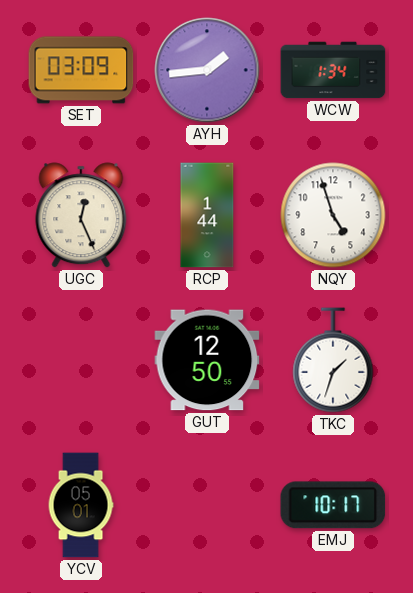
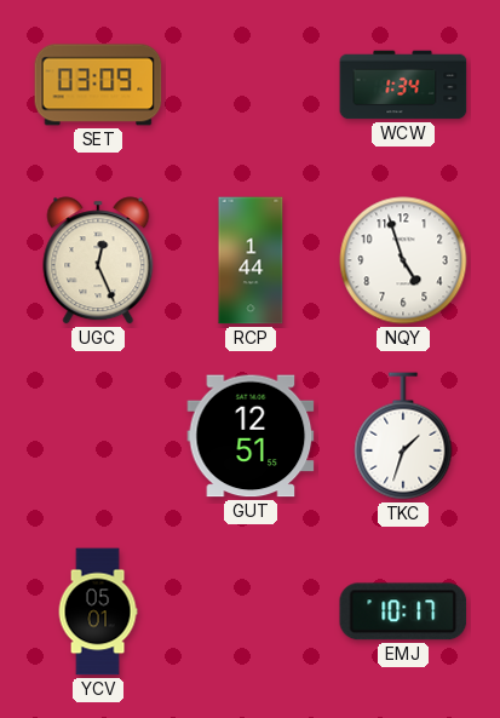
AYH: 1:44 -> none (207, 70)
GUT: 12:50 -> 12:51 (251, 436)
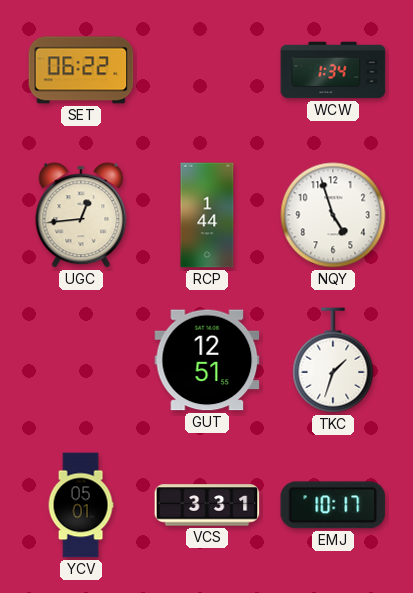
SET: 03:09 -> 06:22 (81, 70)
UGC: 12:26 -> 12:44 (81, 215)
VCS: none -> 3:31 (207, 505)
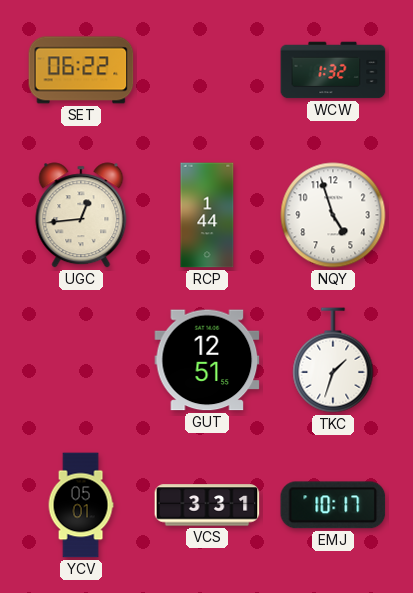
WCW: 1:34 -> 1:32 (333, 70)
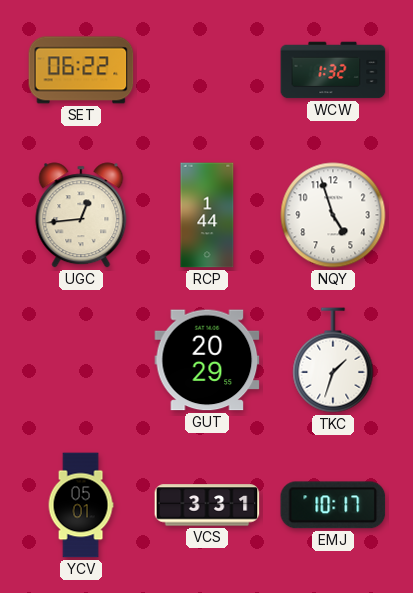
GUT: 12:51 -> 20:29 (207, 360)
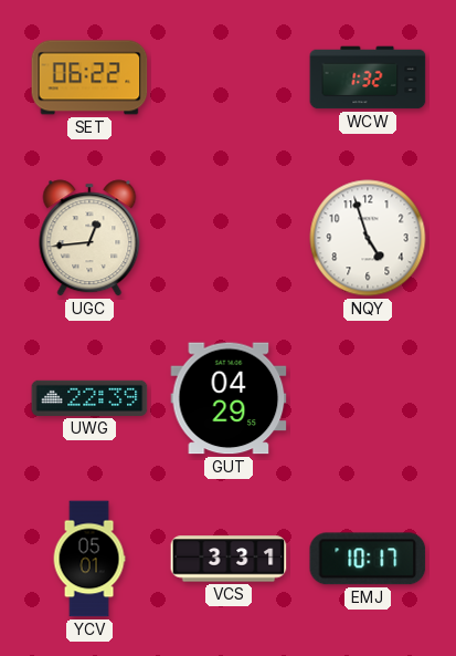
RCP: 1:44 -> none (207, 215)
UWG: none -> 22:39 (89, 398)
GUT: 20:29 -> 04:29 (229, 398)
TKC: 1:33 -> none (333, 360)
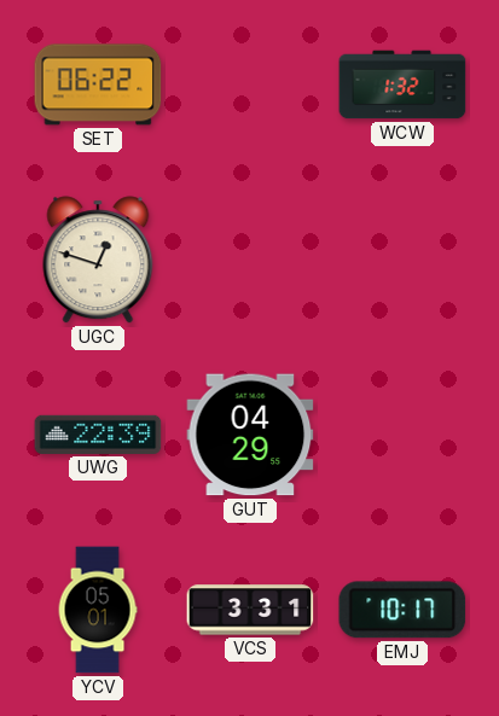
UGC: 12:44 -> 12:48 (98, 260)
NQY: 4:57 -> none (368, 238)
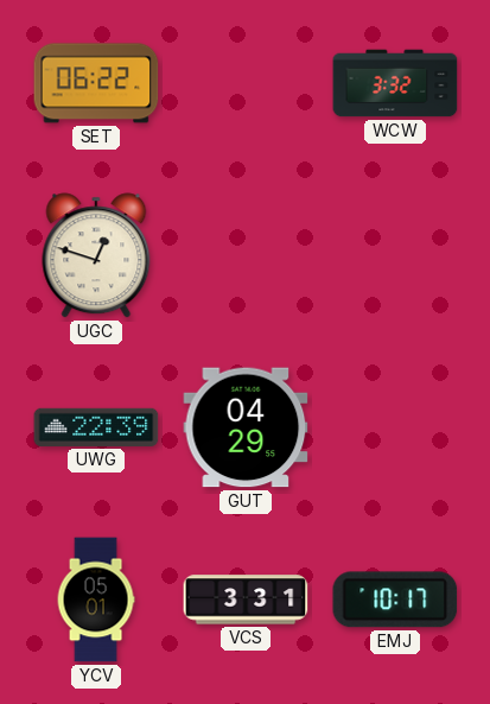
WCW: 1:32 -> 3:32 (395, 83)
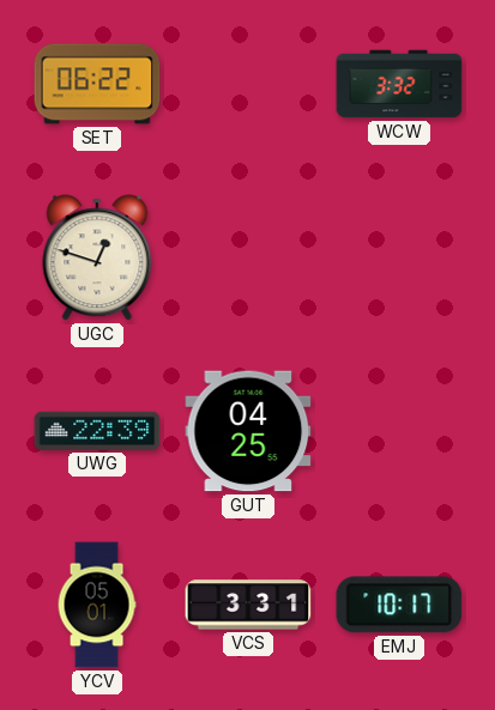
GUT: 04:29 -> 04:25 (248, 431)
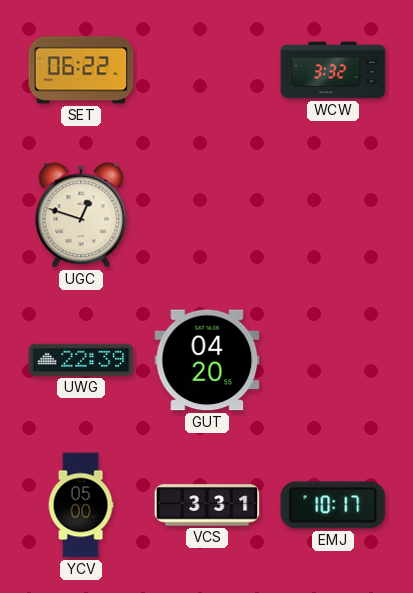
GUT: 04:25 -> 04:20 (207, 360)
YCV: 05:01 -> 05:00 (81, 505)
